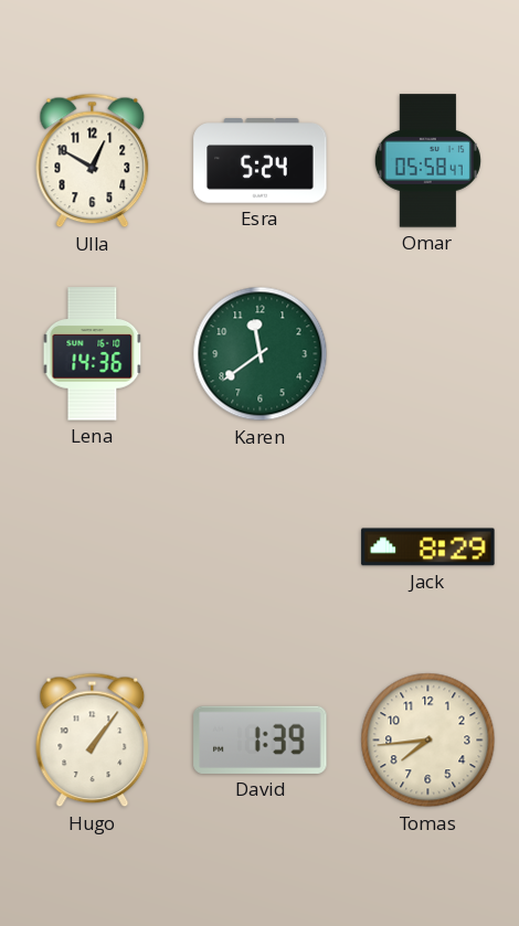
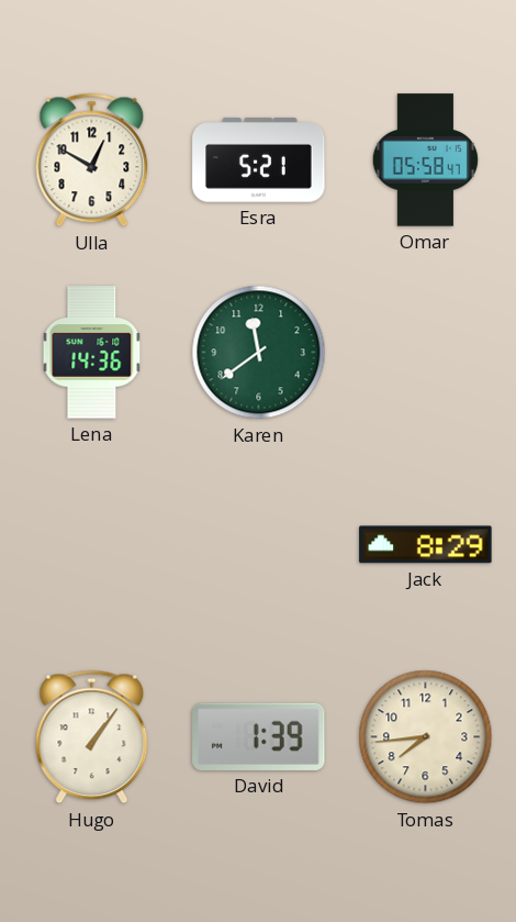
Esra: 5:24 -> 5:21 (259, 160)
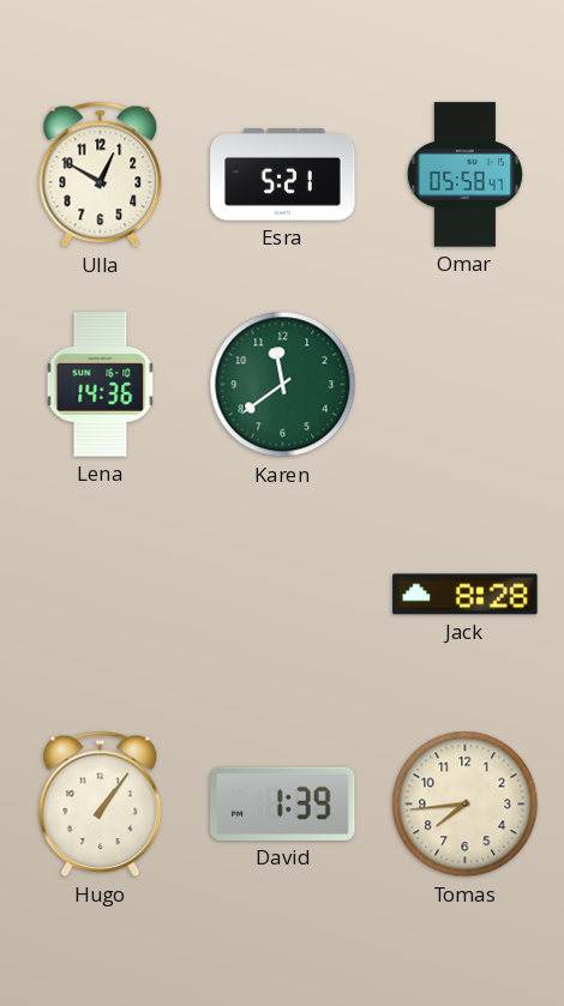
Jack: 8:29 -> 8:28 (466, 595)
